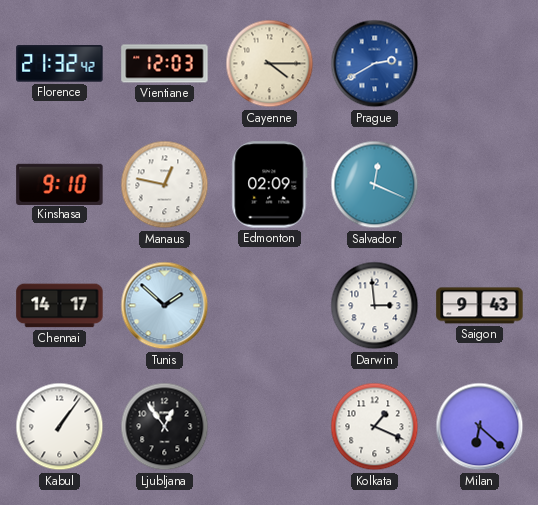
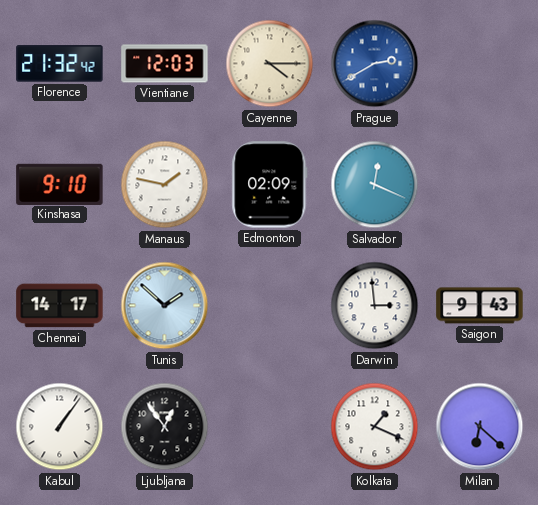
Manaus: 12:47 -> 1:47 (165, 185)
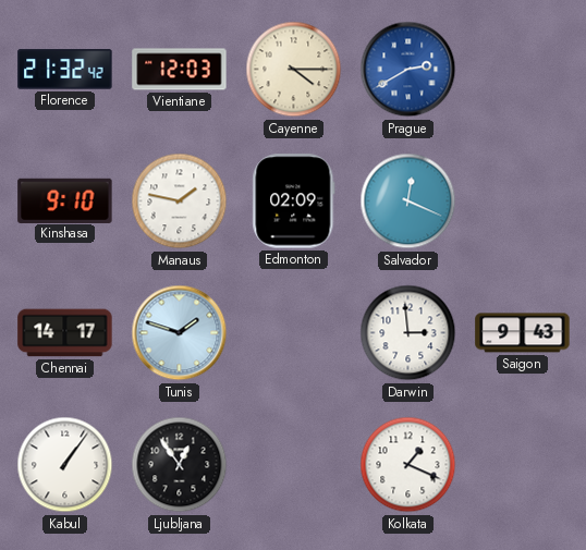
Tunis: 1:52 -> 1:48 (180, 333)
Milan: 6:22 -> none (480, 427)
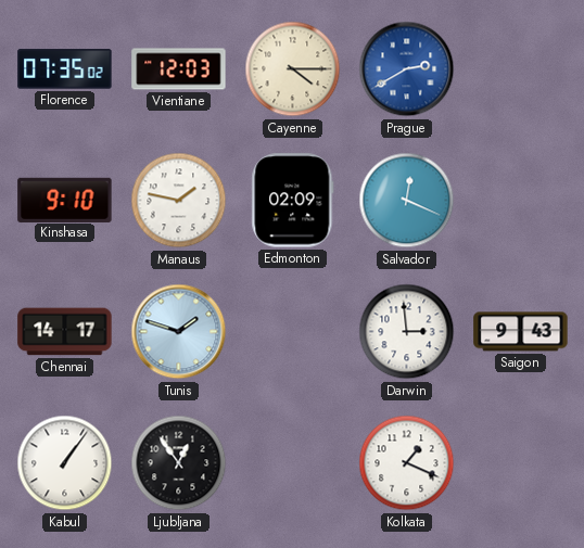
Florence: 21:32 -> 07:35 (65, 69)
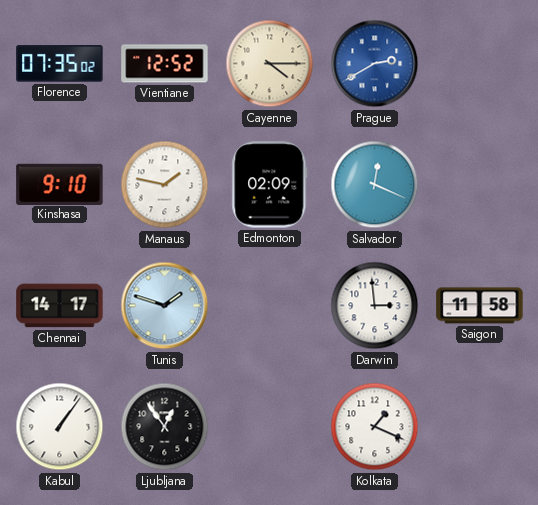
Vientiane: 12:03 -> 12:52 (165, 64)
Saigon: 9:43 -> 11:58 (480, 306)
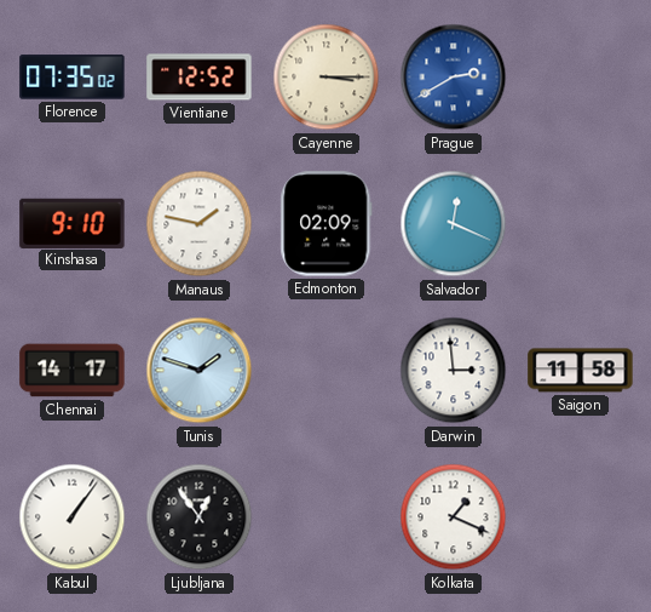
Cayenne: 4:15 -> 3:15 (327, 78)
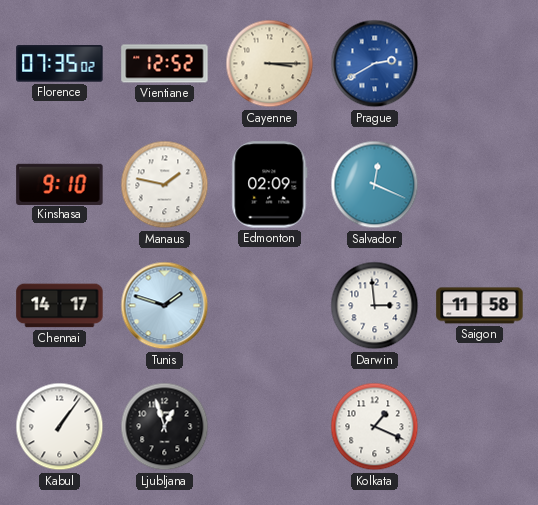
Ljubljana: 12:54 -> 12:57 (165, 427)
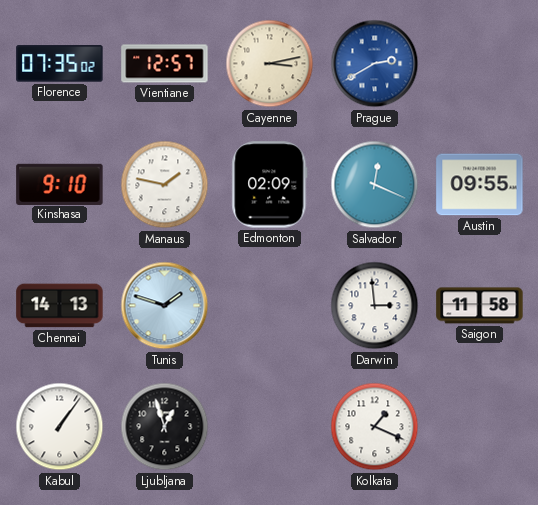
Vientiane: 12:52 -> 12:57 (165, 64)
Cayenne: 3:15 -> 3:13 (270, 64)
Austin: none -> 09:55 (480, 185)
Chennai: 14:17 -> 14:13 (60, 306)
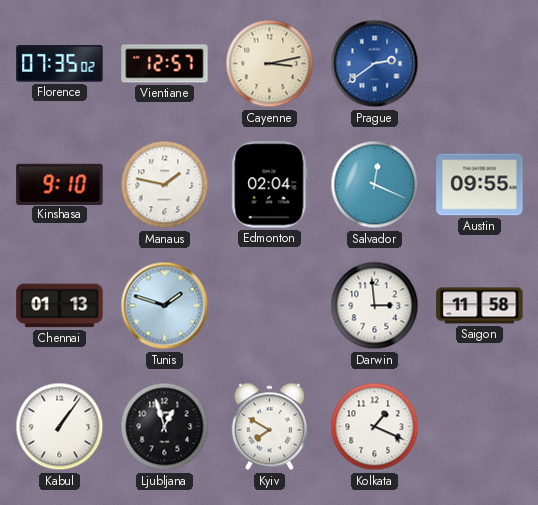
Prague: 2:40 -> 2:39 (375, 64)
Edmonton: 02:09 -> 02:04 (270, 185)
Chennai: 14:13 -> 01:13 (60, 306)
Kyiv: none -> 7:50 (269, 427)
